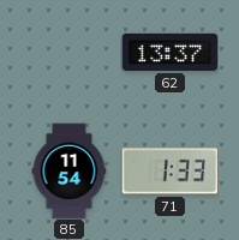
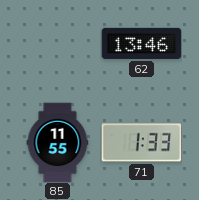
62: 13:37 -> 13:46 (141, 43)
85: 11:54 -> 11:55 (58, 142)
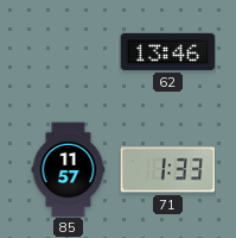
85: 11:55 -> 11:57 (69, 169)
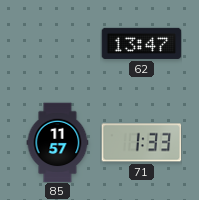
62: 13:46 -> 13:47 (141, 43)
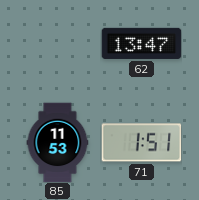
85: 11:57 -> 11:53 (58, 142)
71: 1:33 -> 1:51 (141, 143)
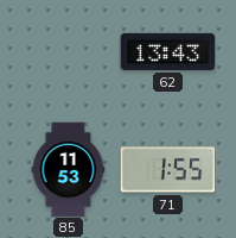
62: 13:47 -> 13:43 (167, 51)
71: 1:51 -> 1:55 (167, 170)
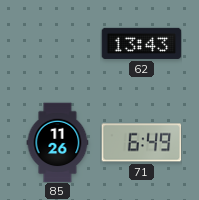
85: 11:53 -> 11:26 (58, 142)
71: 1:55 -> 6:49 (141, 143)
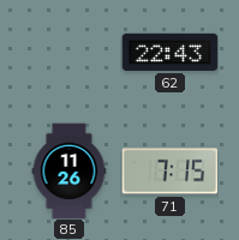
62: 13:43 -> 22:43 (169, 52)
71: 6:49 -> 7:15 (169, 172)
